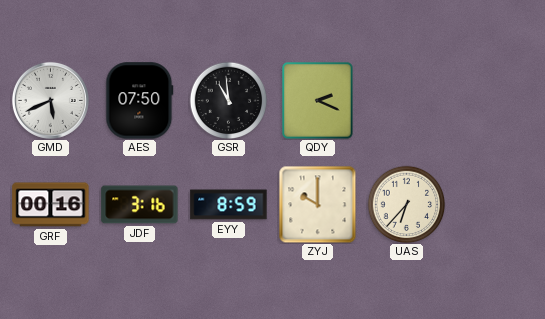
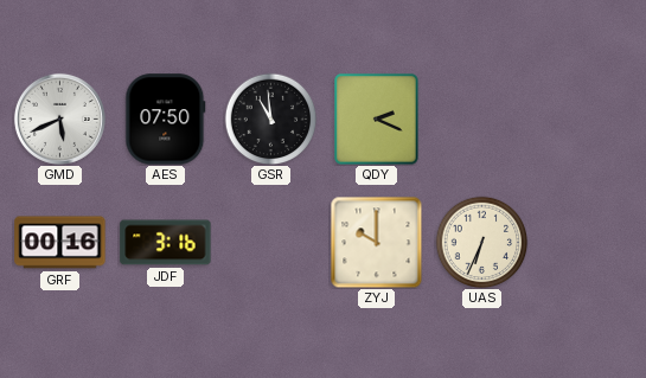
EYY: 8:59 -> none (229, 205)
UAS: 6:37 -> 6:34 (481, 242)
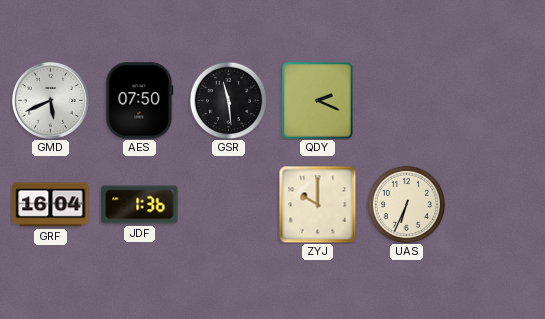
GSR: 10:59 -> 11:29 (228, 100)
GRF: 00:16 -> 16:04 (51, 205)
JDF: 3:16 -> 1:36 (140, 205)
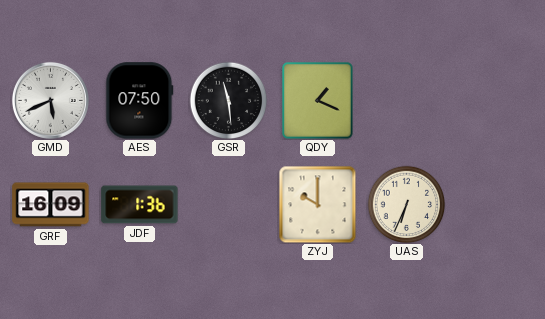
QDY: 2:19 -> 1:19 (318, 101)
GRF: 16:04 -> 16:09 (51, 205)
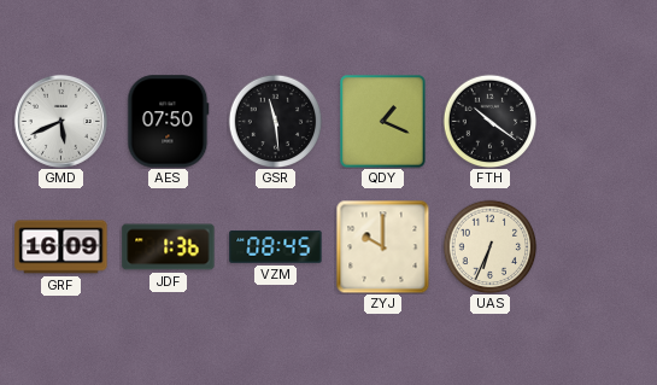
FTH: none -> 10:21 (489, 121)
VZM: none -> 08:45 (276, 247)
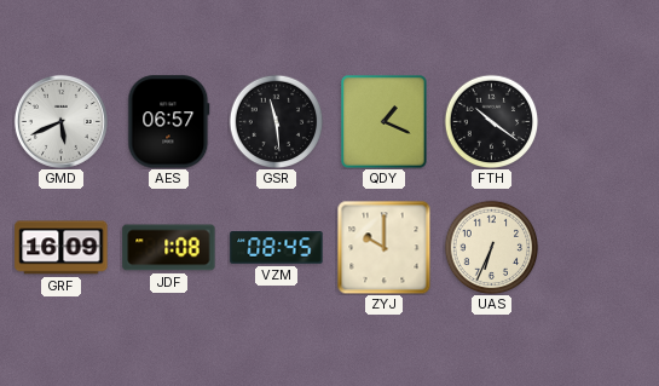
AES: 07:50 -> 06:57 (169, 122)
JDF: 1:36 -> 1:08 (169, 248)
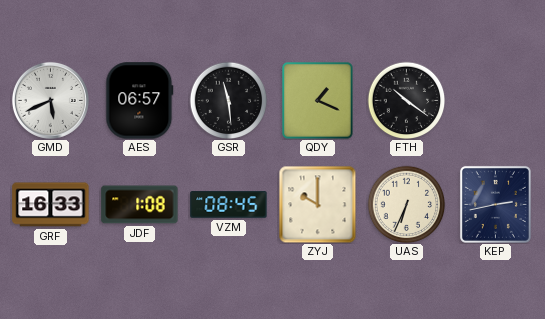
GRF: 16:09 -> 16:33 (51, 205)
KEP: none -> 2:43 (495, 204)
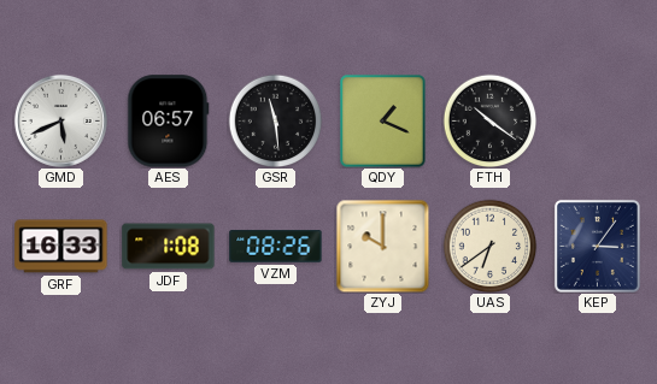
VZM: 08:45 -> 08:26 (276, 247)
UAS: 6:34 -> 6:39 (489, 246)
KEP: 2:43 -> 3:06 (597, 246)
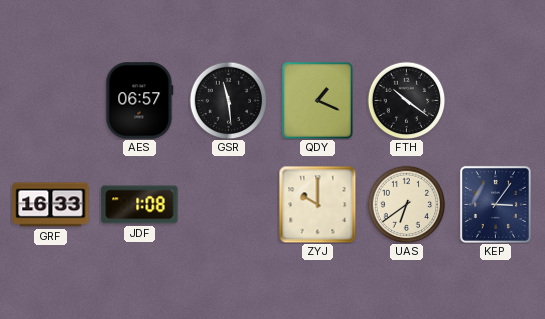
GMD: 5:41 -> none (60, 120)
VZM: 08:26 -> none (276, 247)
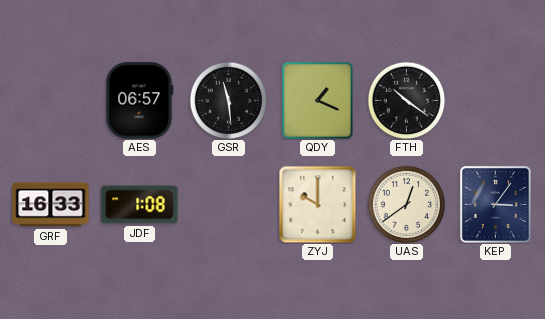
UAS: 6:39 -> 12:39 (406, 204)
